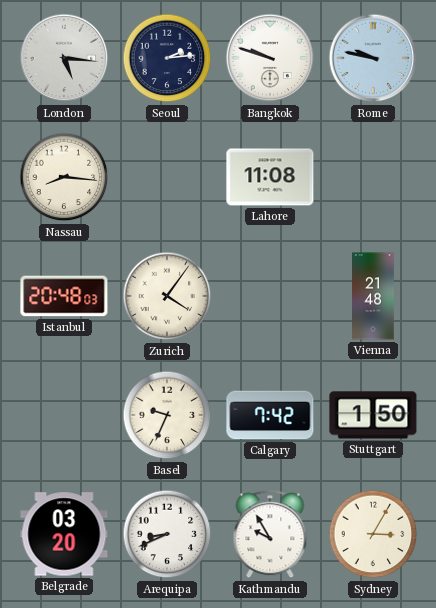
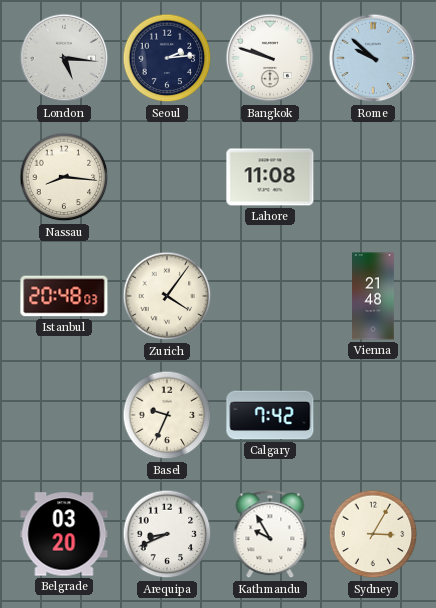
Rome: 9:47 -> 9:52 (373, 58)
Stuttgart: 1:50 -> none (373, 415)
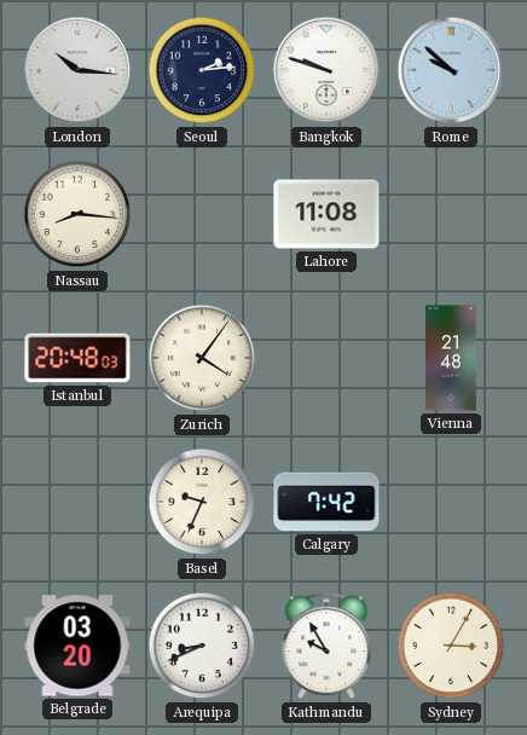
London: 5:16 -> 10:16 (77, 70)
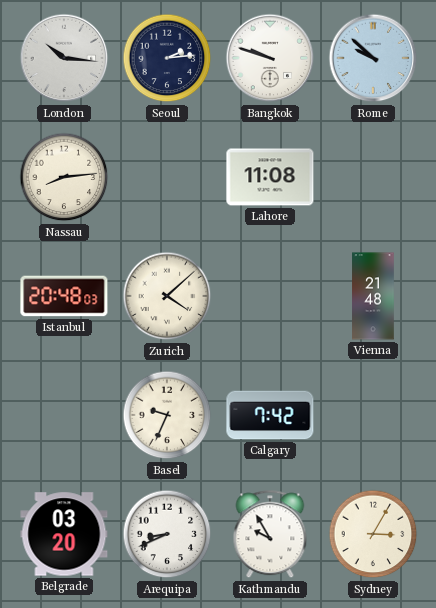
Nassau: 8:16 -> 8:14 (64, 177)
Zurich: 4:06 -> 4:08 (167, 296)
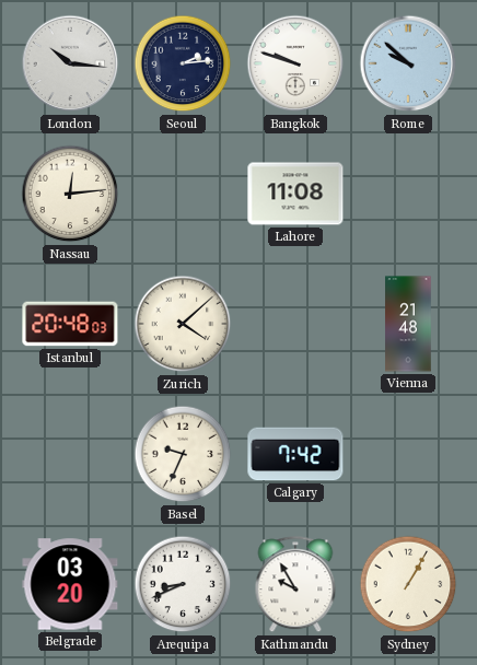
Nassau: 8:14 -> 12:14 (70, 194)
Sydney: 3:05 -> 1:05 (408, 584)
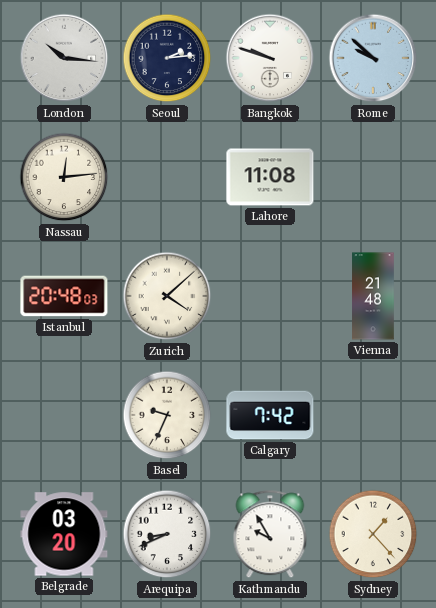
Sydney: 1:05 -> 1:23 (373, 534)
